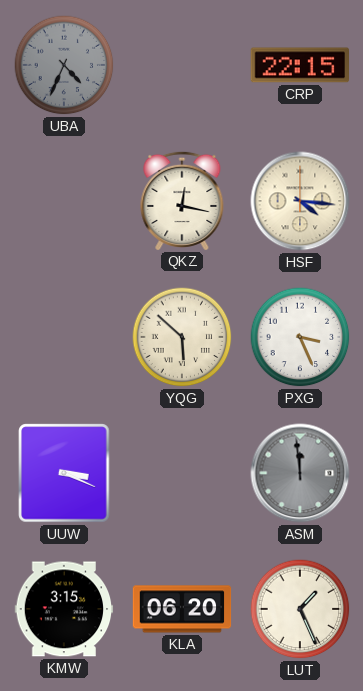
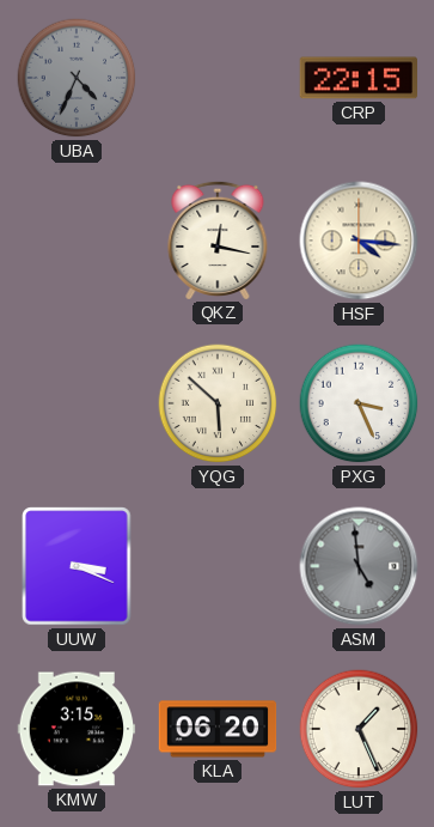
ASM: 11:59 -> 4:59 (359, 566)
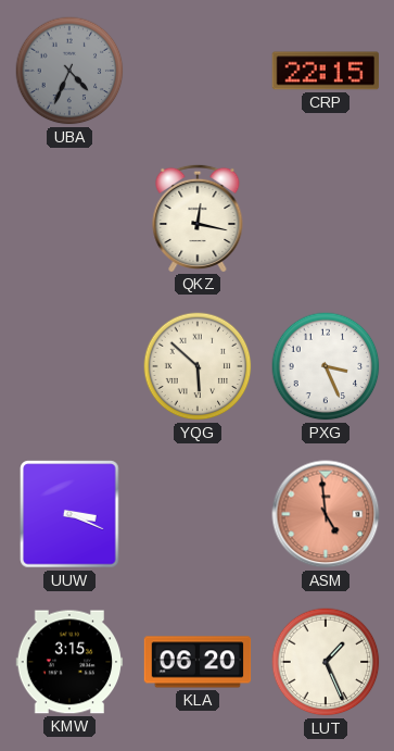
HSF: 4:16 -> none (359, 241)
ASM dial: grey -> salmon (326, 514)
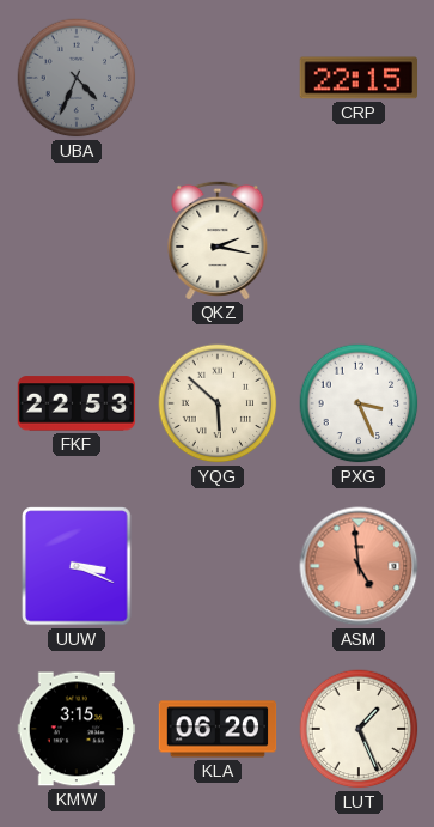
QKZ: 12:17 -> 2:17 (218, 239)
FKF: none -> 22:53 (77, 403)
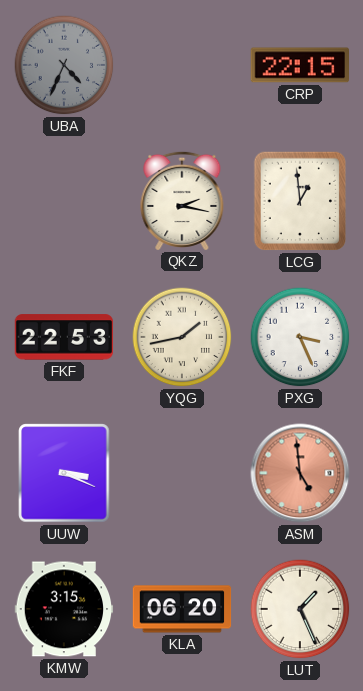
LCG: none -> 12:59 (300, 201)
YQG: 5:52 -> 1:43 (182, 337)
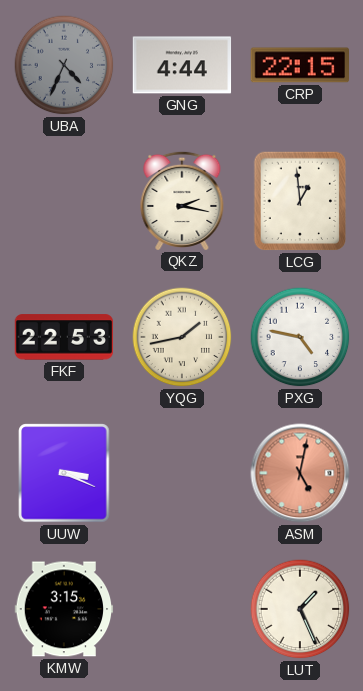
GNG: none -> 4:44 (182, 65)
PXG: 3:26 -> 4:47 (300, 337)
ASM: 4:59 -> 5:02 (300, 473)
KLA: 06:20 -> none (182, 609)
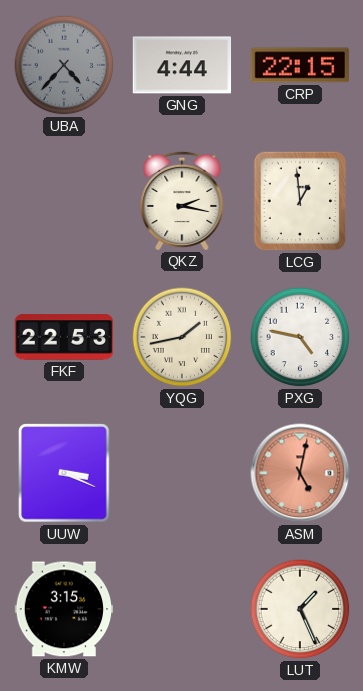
UBA: 4:34 -> 4:37 (64, 65)
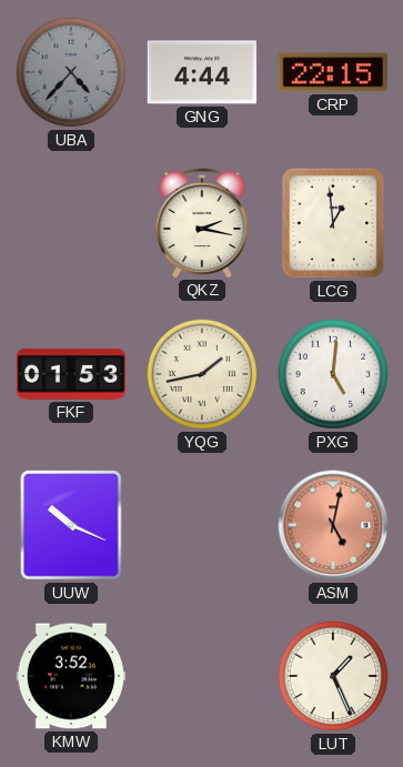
FKF: 22:53 -> 01:53 (71, 374)
PXG: 4:47 -> 5:01 (333, 374)
UUW: 3:19 -> 10:19 (71, 525)
KMW: 3:15 -> 3:52 (71, 676)
